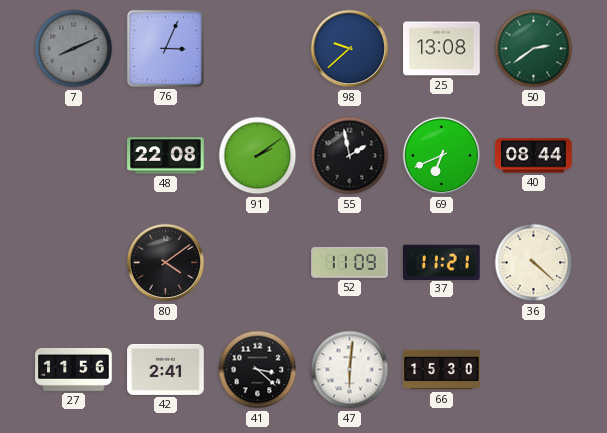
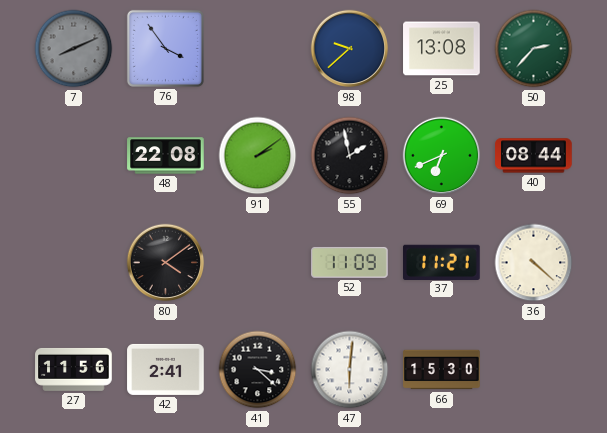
76: 3:04 -> 3:54 (165, 48)
50: 2:39 -> 2:37 (534, 49)
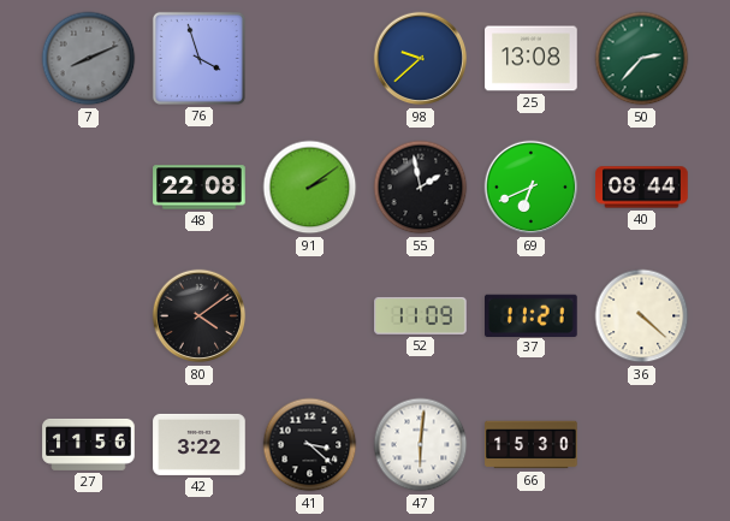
76: 3:54 -> 3:57 (198, 58)
42: 2:41 -> 3:22 (200, 444)
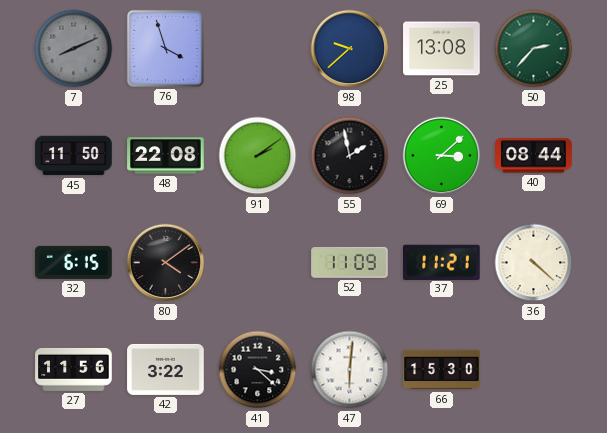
45: none -> 11:50 (74, 156)
69: 6:41 -> 3:08 (442, 156)
32: none -> 6:15 (74, 262)
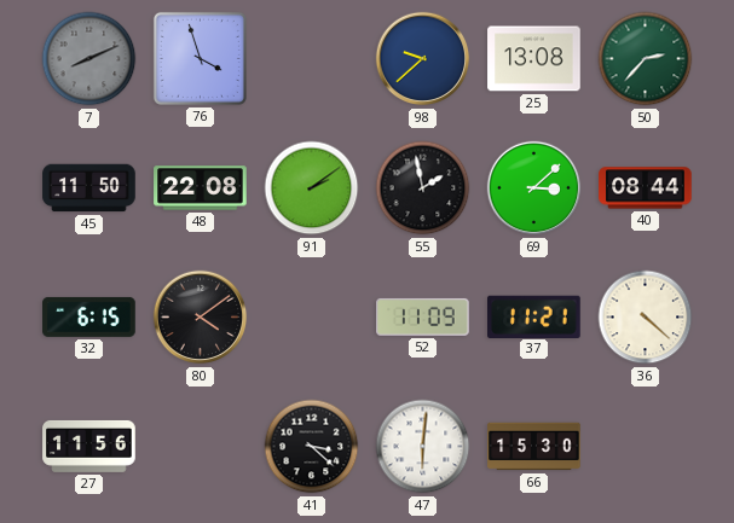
42: 3:22 -> none (166, 369)
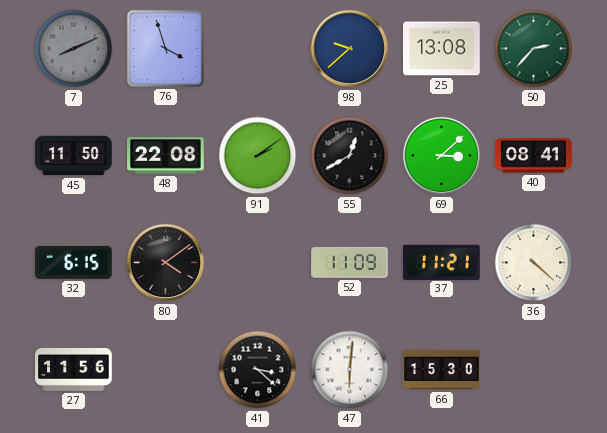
55: 1:58 -> 12:40 (350, 156)
40: 08:44 -> 08:41 (534, 156)
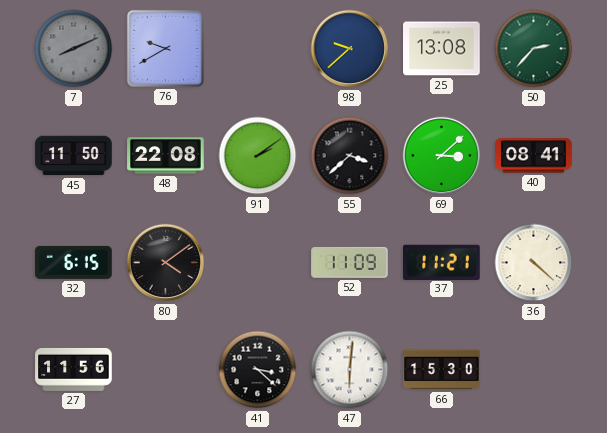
76: 3:57 -> 9:40 (165, 48)
55: 12:40 -> 3:38 (350, 156)
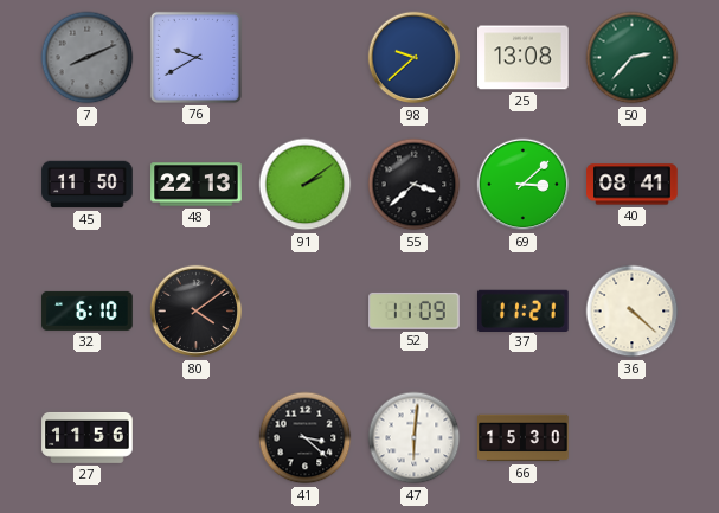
48: 22:08 -> 22:13 (197, 185)
32: 6:15 -> 6:10 (88, 310)
